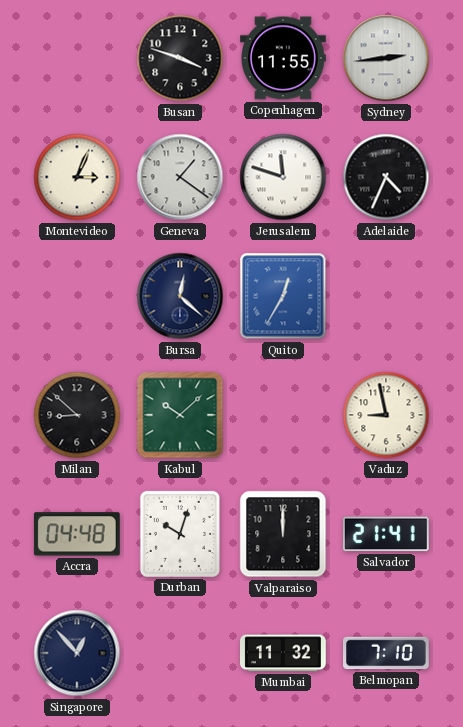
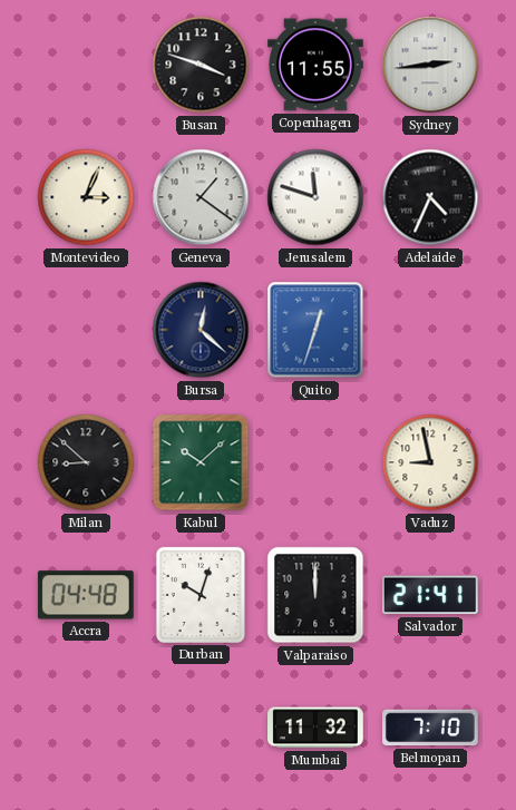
Quito: 12:35 -> 12:33 (315, 330)
Singapore: 12:53 -> none (77, 653)
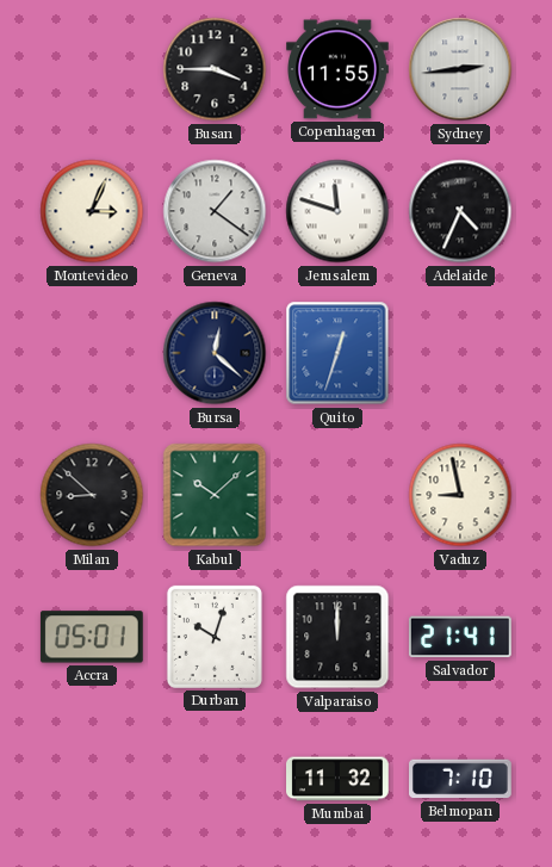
Busan: 3:48 -> 3:45 (215, 69)
Accra: 04:48 -> 05:01 (92, 637)
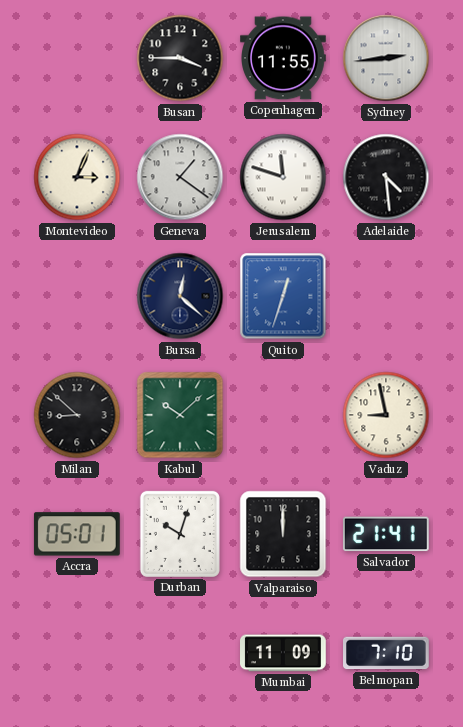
Adelaide: 4:34 -> 4:29 (386, 177)
Mumbai: 11:32 -> 11:09 (284, 653)
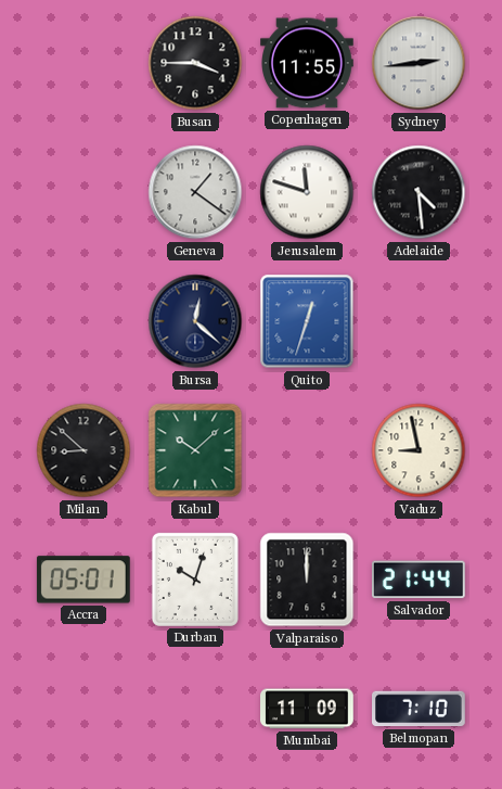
Montevideo: 3:04 -> none (77, 177)
Salvador: 21:41 -> 21:44 (419, 580)
